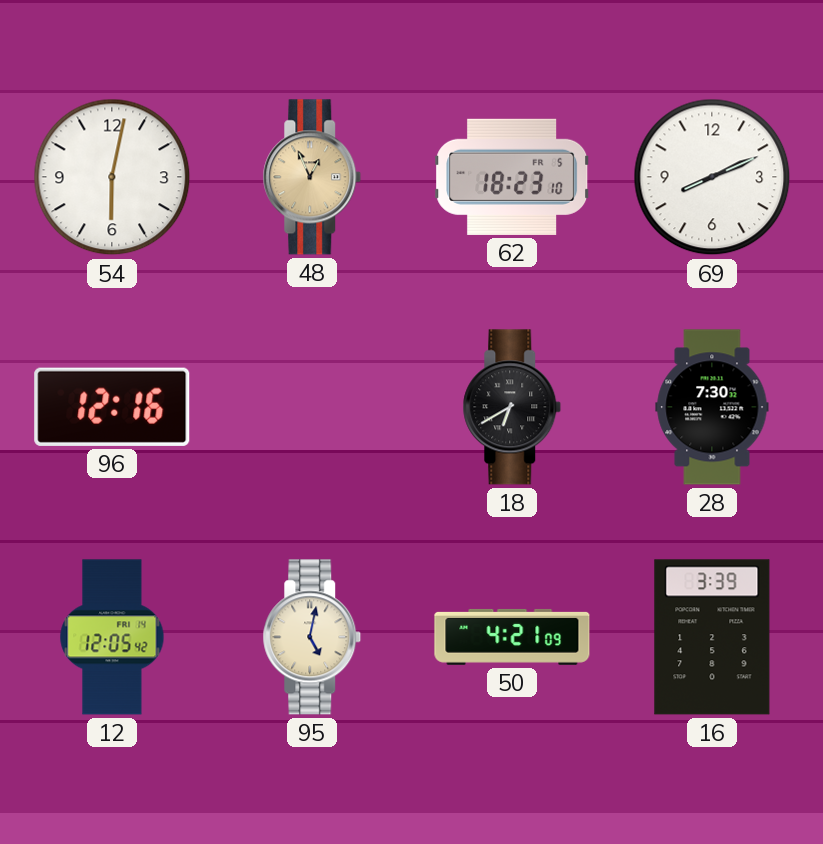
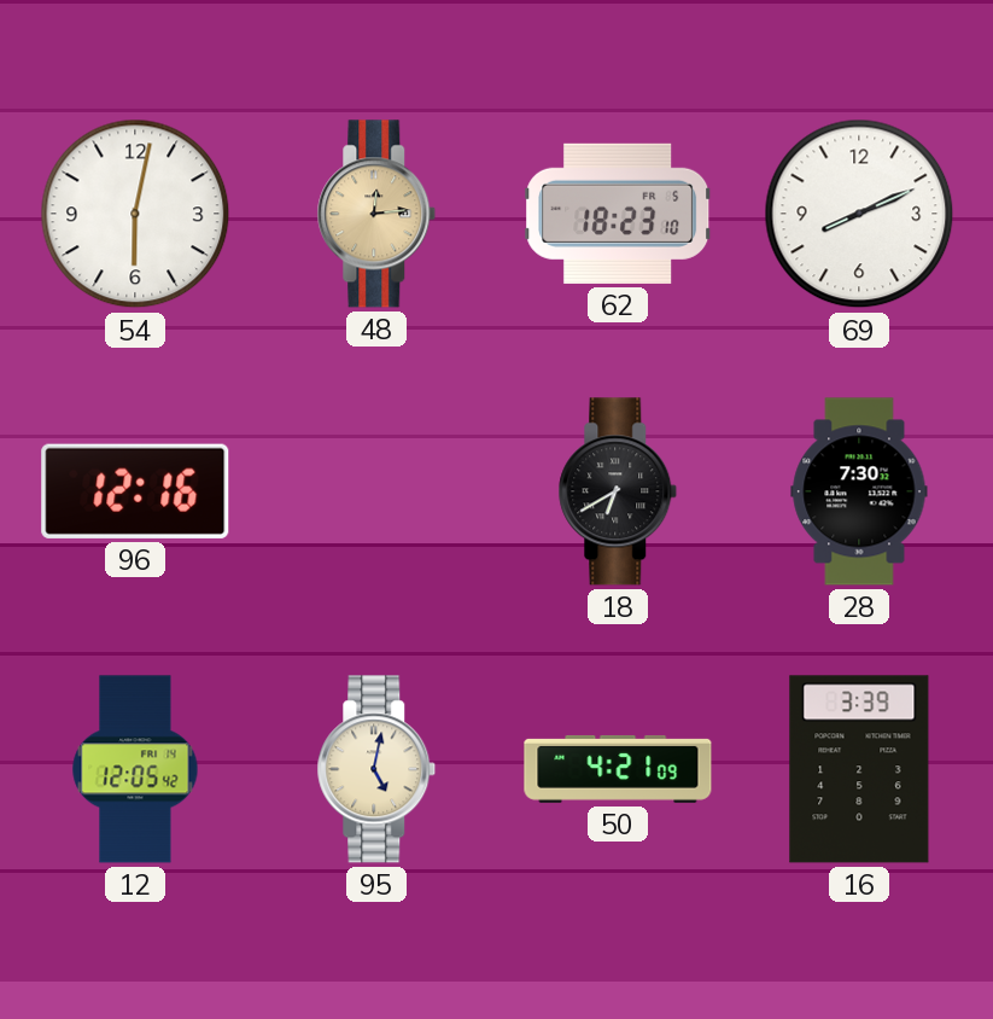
48: 12:56 -> 12:14 (376, 214)
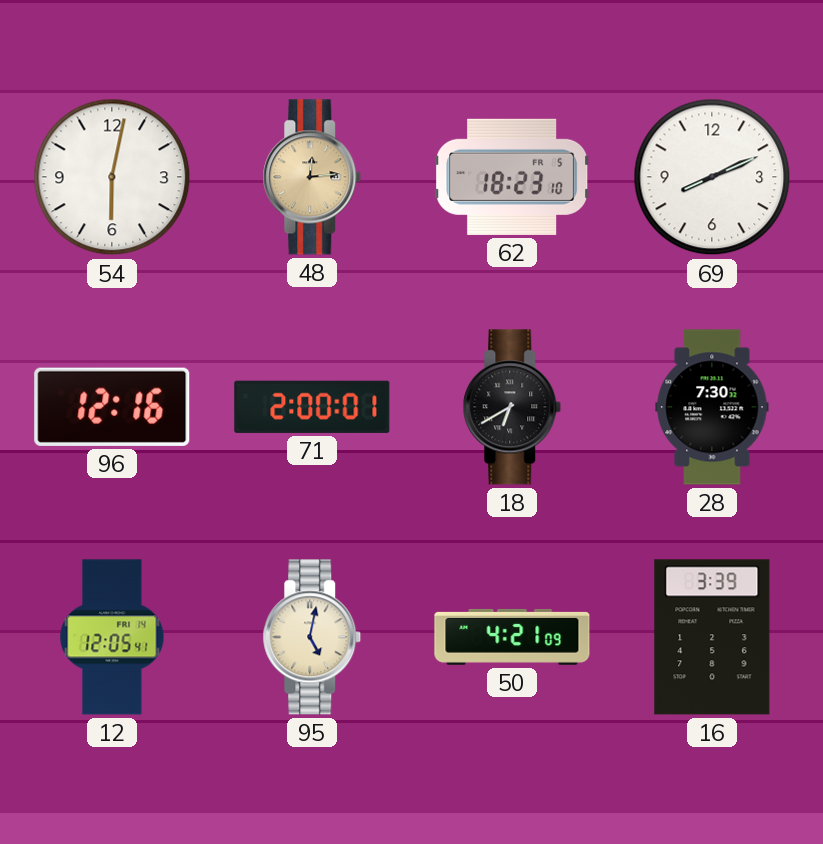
71: none -> 2:00 (312, 407)
12: 12:05:42 -> 12:05:41 (112, 637)
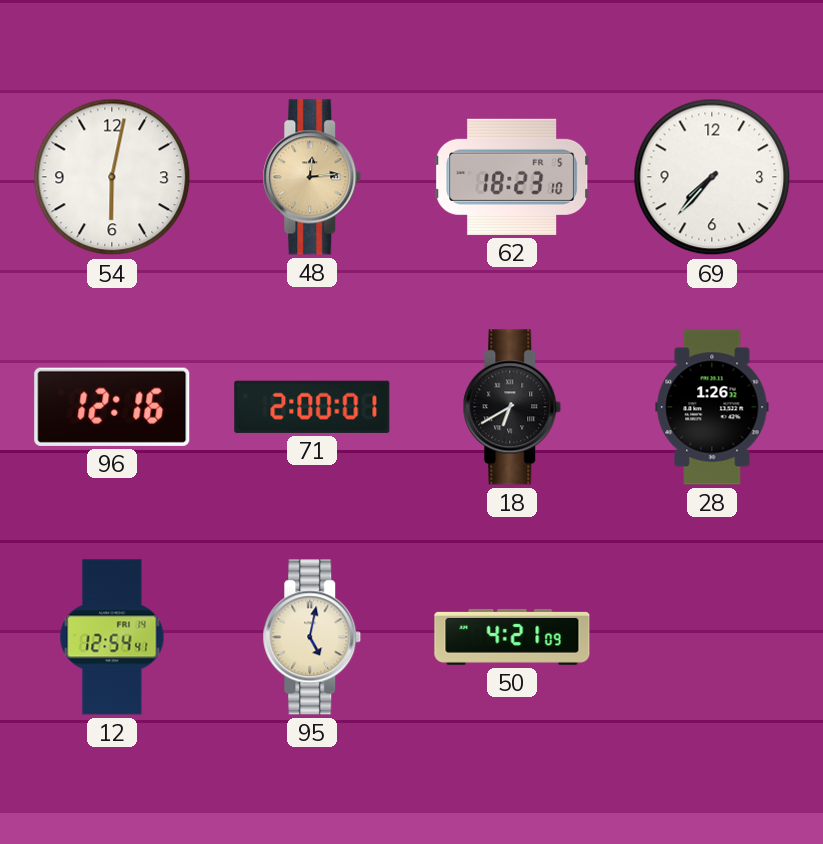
69: 8:11 -> 7:37 (712, 177)
28: 7:30 -> 1:26 (712, 407)
12: 12:05 -> 12:54 (112, 637)
16: 3:39 -> none (712, 637)
